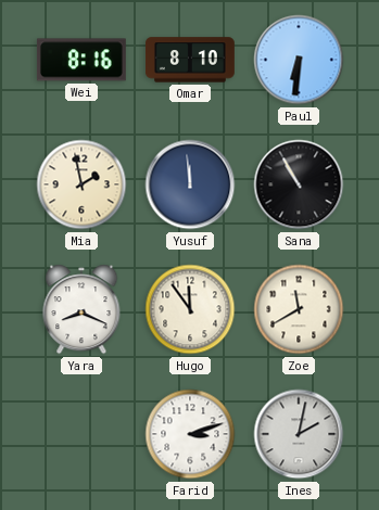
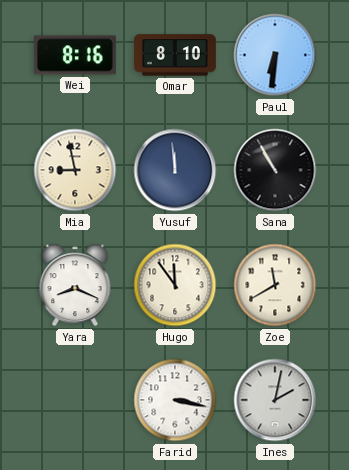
Mia: 1:58 -> 8:58 (75, 170)
Farid: 3:12 -> 3:17 (175, 400)
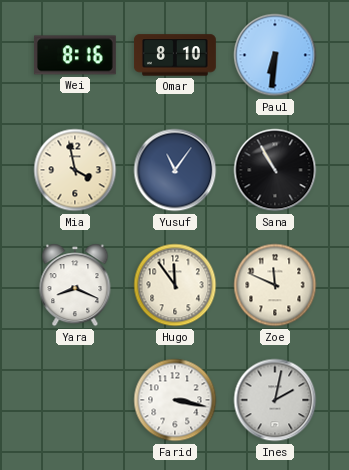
Mia: 8:58 -> 3:58 (75, 170)
Yusuf: 11:59 -> 11:06 (175, 170)
Zoe: 11:40 -> 11:49 (275, 285)
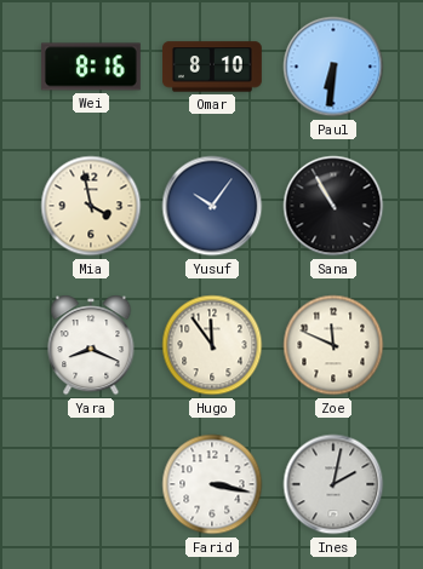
Yusuf: 11:06 -> 10:06 (212, 206)
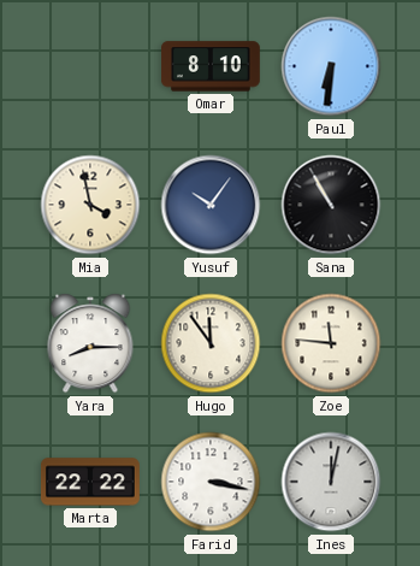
Wei: 8:16 -> none (91, 67)
Yara: 8:19 -> 8:15 (90, 343)
Zoe: 11:49 -> 11:46 (331, 343)
Marta: none -> 22:22 (91, 482)
Ines: 2:02 -> 12:02 (331, 482)
